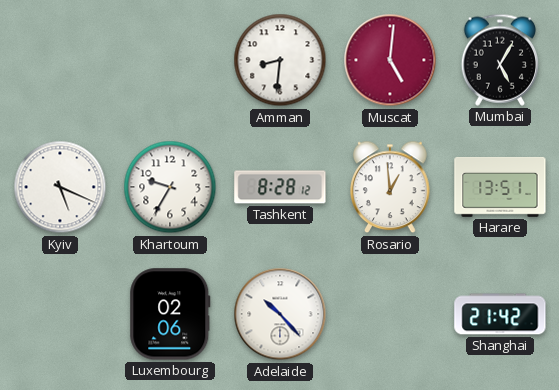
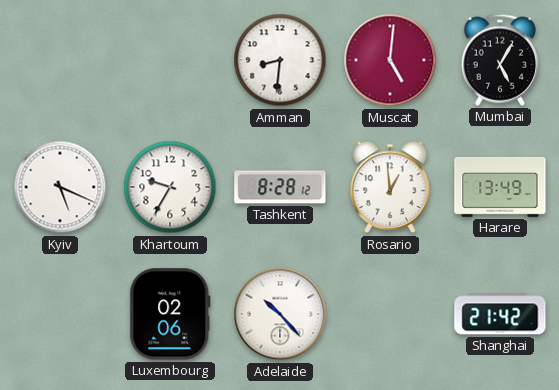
Harare: 13:51 -> 13:49 (500, 187)
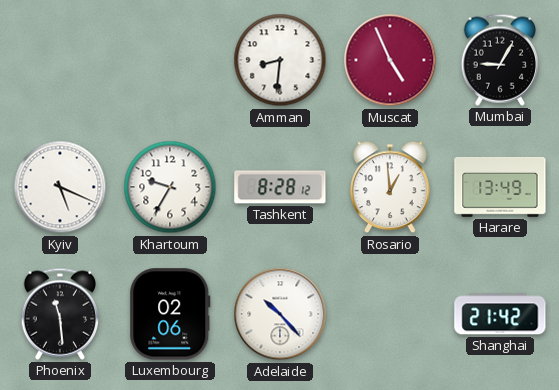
Muscat: 5:01 -> 4:56 (390, 60)
Mumbai: 5:05 -> 9:05 (499, 60)
Phoenix: none -> 11:29 (59, 314)
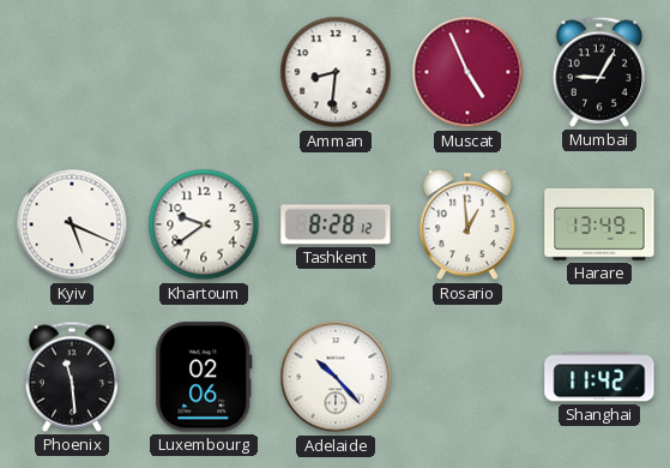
Khartoum: 9:35 -> 9:39 (204, 224)
Shanghai: 21:42 -> 11:42 (599, 377)
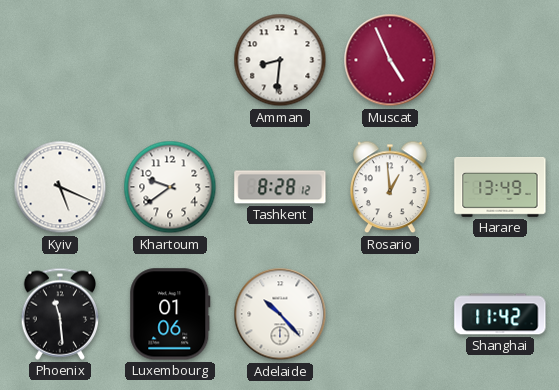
Mumbai: 9:05 -> none (598, 72)
Luxembourg: 02:06 -> 01:06 (170, 314)
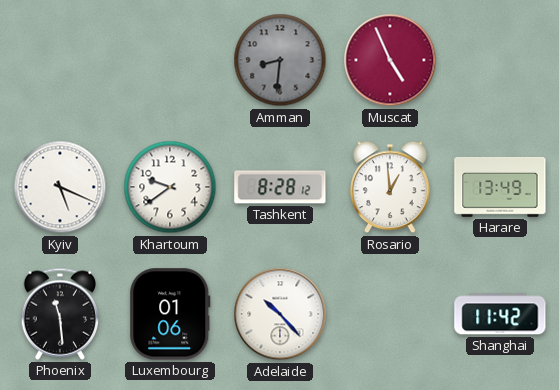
Amman dial: white -> grey (280, 60)
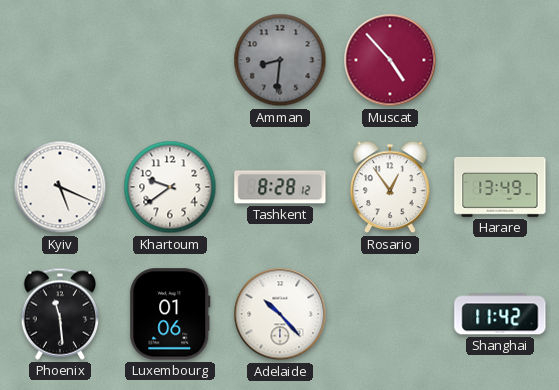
Muscat: 4:56 -> 4:53 (390, 60)
Rosario: 12:59 -> 12:54 (391, 187)
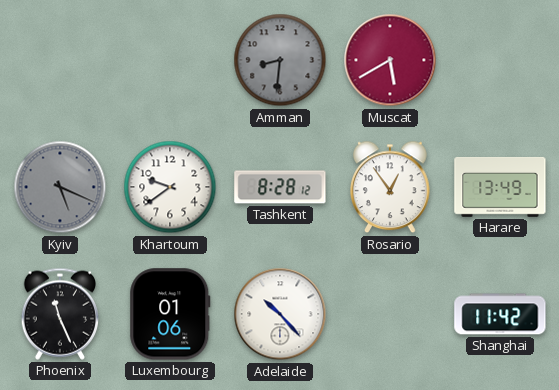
Muscat: 4:53 -> 5:40 (390, 60)
Kyiv dial: white -> grey (60, 187)
Phoenix: 11:29 -> 11:26 (59, 314)
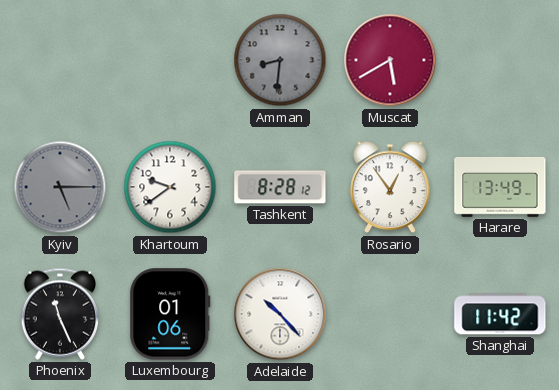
Kyiv: 5:19 -> 5:15 (60, 187)
